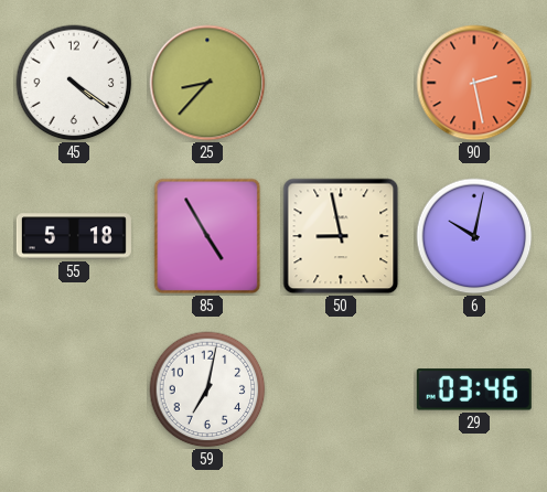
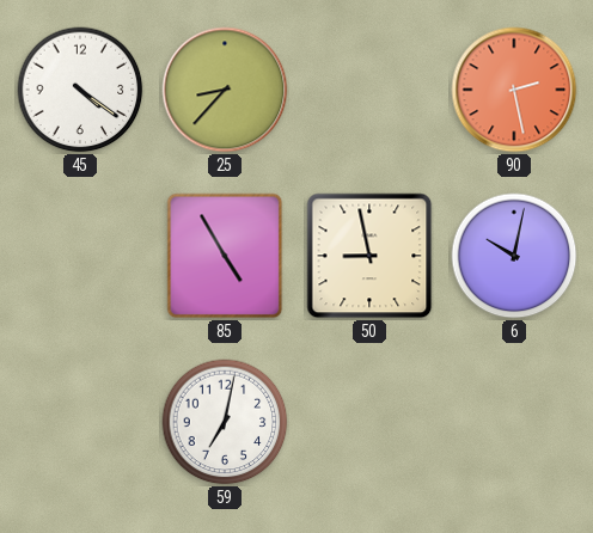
55: 5:18 -> none (74, 236)
29: 03:46 -> none (474, 389)
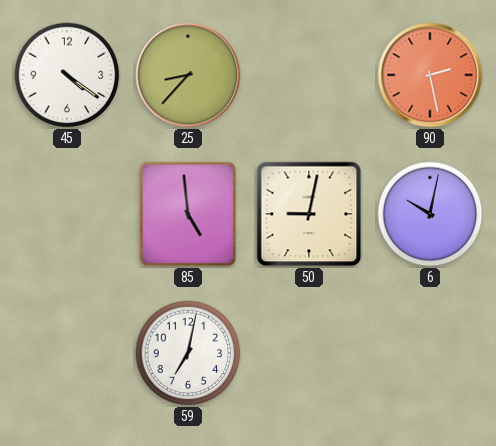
85: 4:55 -> 4:59 (188, 214)
50: 8:58 -> 9:02 (309, 214)
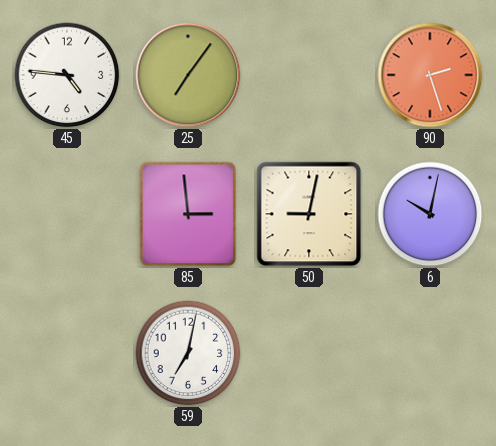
45: 4:21 -> 4:46 (67, 75)
25: 8:37 -> 7:06 (188, 75)
90: 2:28 -> 2:27 (430, 75)
85: 4:59 -> 2:59 (188, 214)
